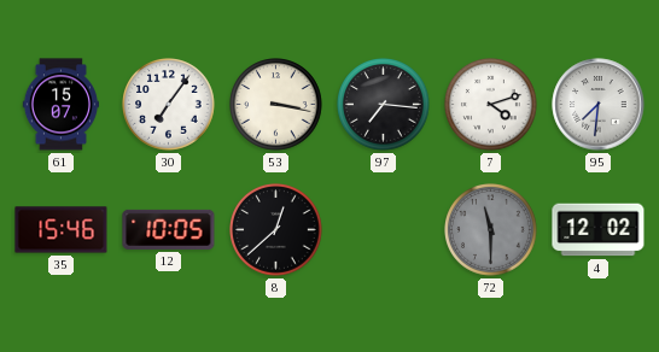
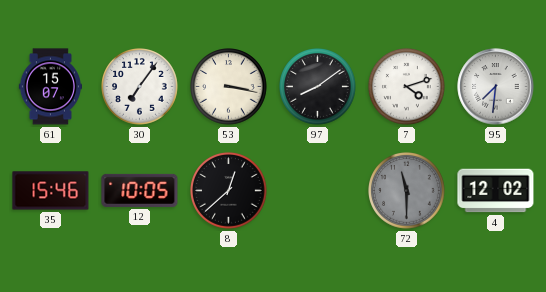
97: 7:16 -> 8:09 (318, 87)
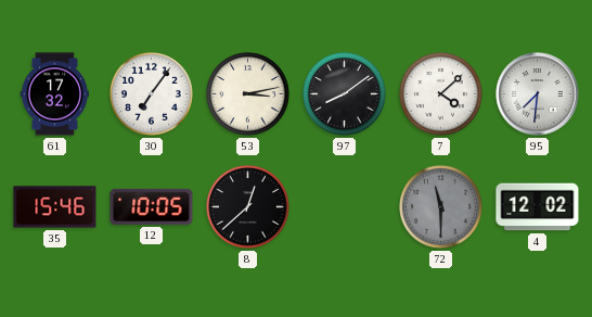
61: 15:07 -> 17:32 (54, 94)
53: 3:17 -> 3:13 (248, 94)
7: 4:12 -> 4:08 (441, 94)
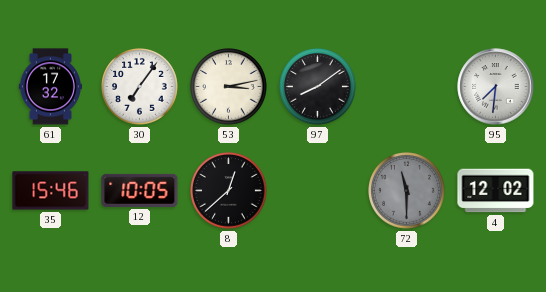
7: 4:08 -> none (441, 94)
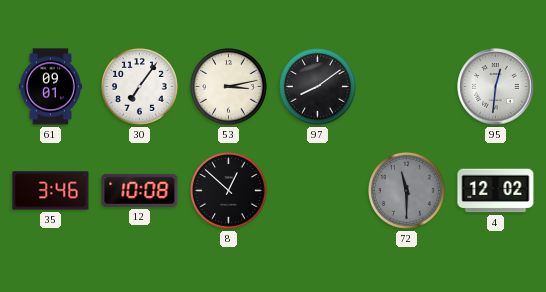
61: 17:32 -> 09:01 (50, 87)
95: 7:31 -> 12:31 (496, 87)
35: 15:46 -> 3:46 (51, 191)
12: 10:05 -> 10:08 (140, 190)
8: 12:38 -> 12:52 (229, 191)
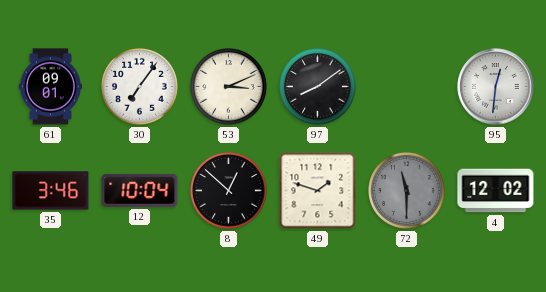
53: 3:13 -> 3:11 (229, 87)
12: 10:08 -> 10:04 (140, 190)
49: none -> 1:48 (318, 191)
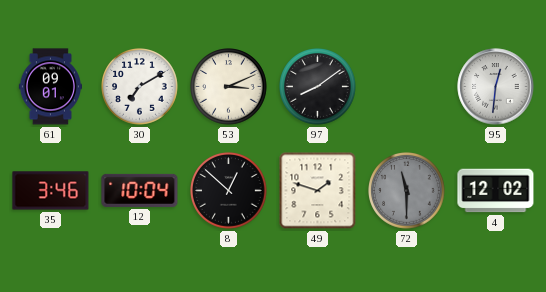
30: 7:06 -> 7:10 (140, 87)
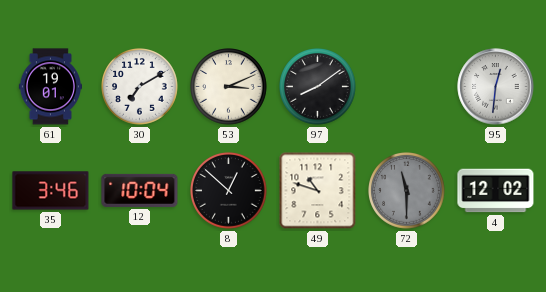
61: 09:01 -> 19:01 (50, 87)
49: 1:48 -> 10:48 (318, 191)
